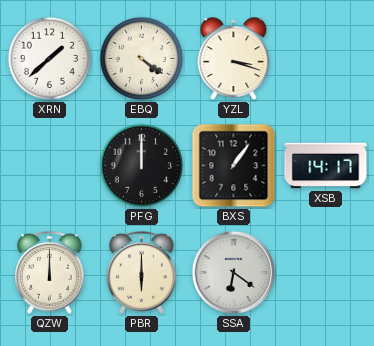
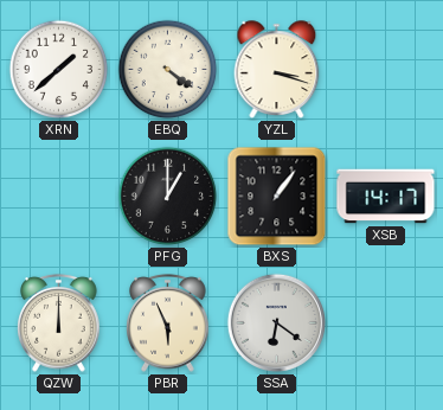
PFG: 12:00 -> 1:00 (168, 197)
PBR: 6:00 -> 5:56 (168, 323)
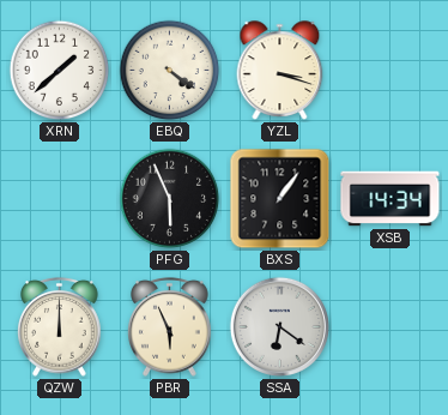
PFG: 1:00 -> 5:56 (170, 199)
XSB: 14:17 -> 14:34 (391, 199)
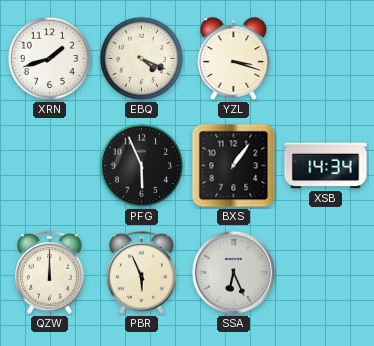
XRN: 1:38 -> 1:42 (50, 59)
EBQ: 4:21 -> 4:19 (142, 59)
SSA: 6:21 -> 6:26 (233, 272)
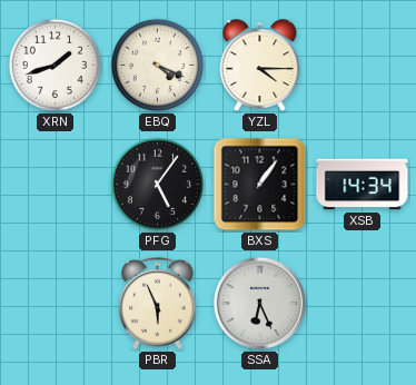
YZL: 3:18 -> 4:15 (260, 66)
PFG: 5:56 -> 5:06 (158, 185)
QZW: 12:00 -> none (50, 273)
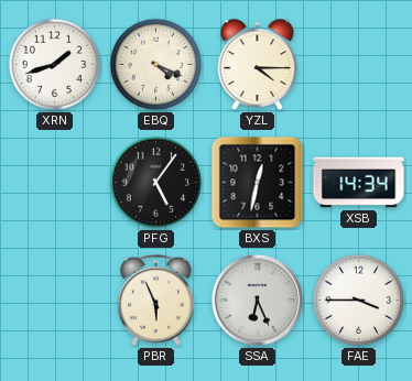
BXS: 1:06 -> 12:32 (258, 183)
FAE: none -> 3:45 (359, 301)
